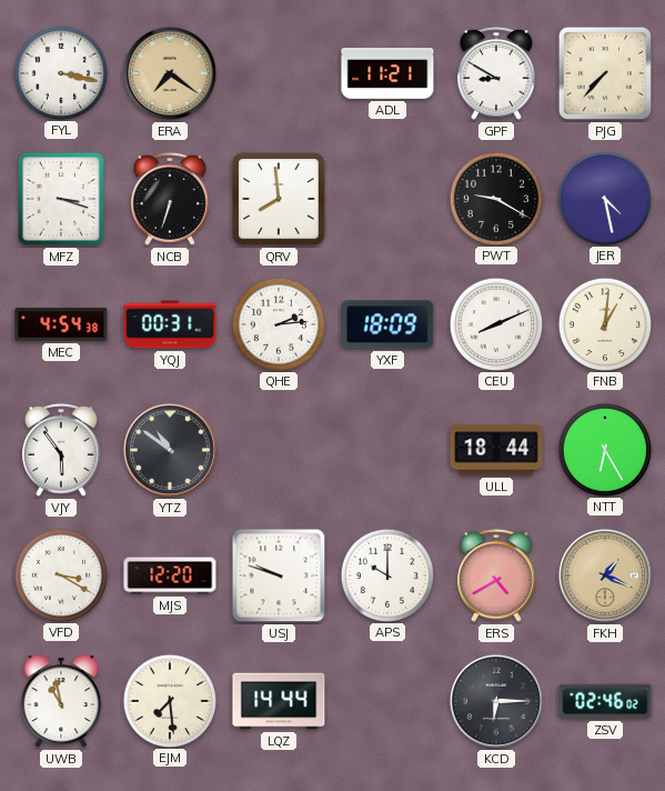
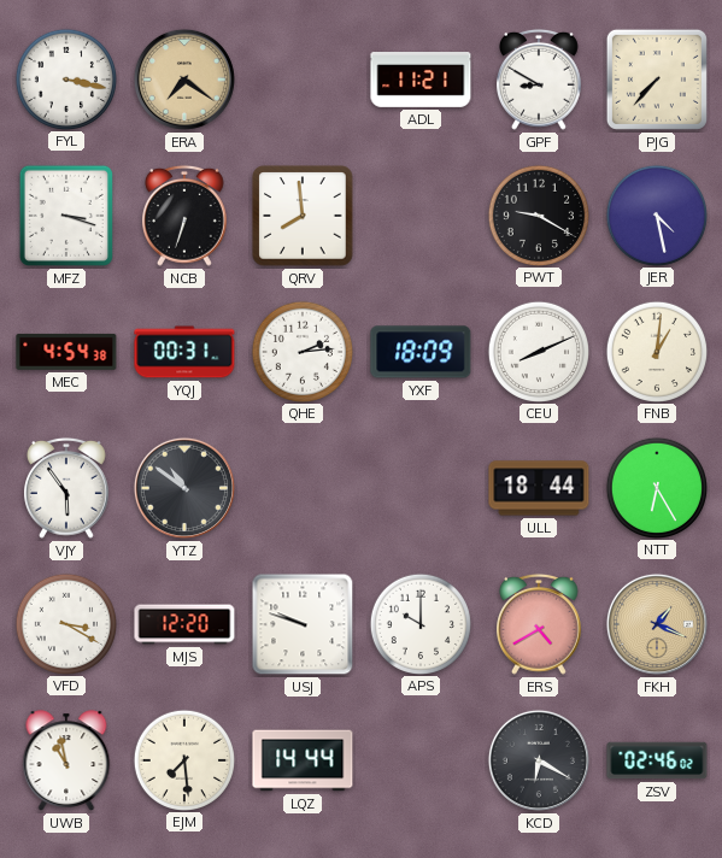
KCD: 6:15 -> 6:20 (539, 760)
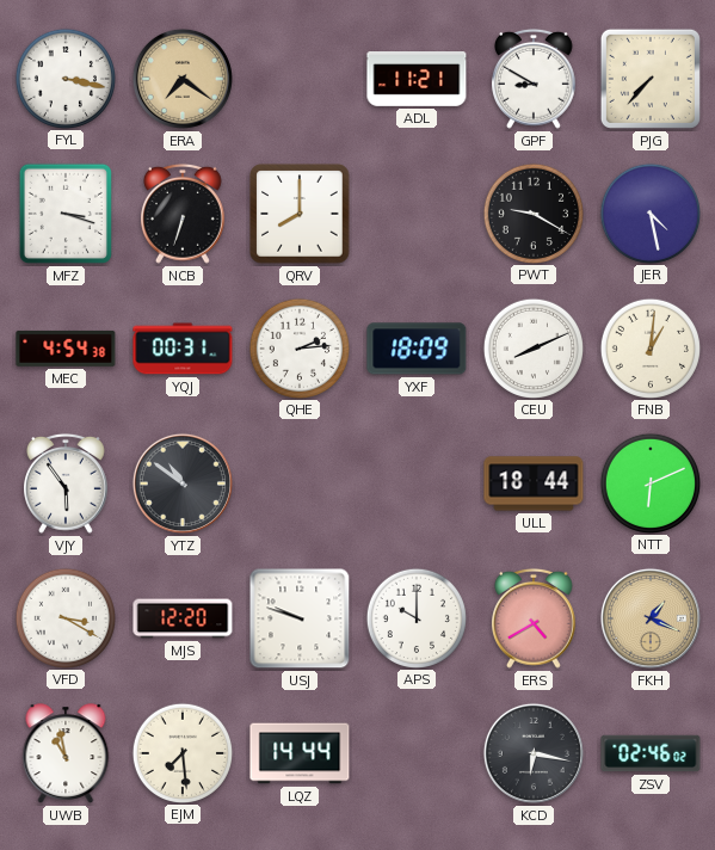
QRV: 7:59 -> 8:00 (300, 214)
NTT: 6:25 -> 6:11 (649, 482)
KCD: 6:20 -> 6:17 (534, 753)
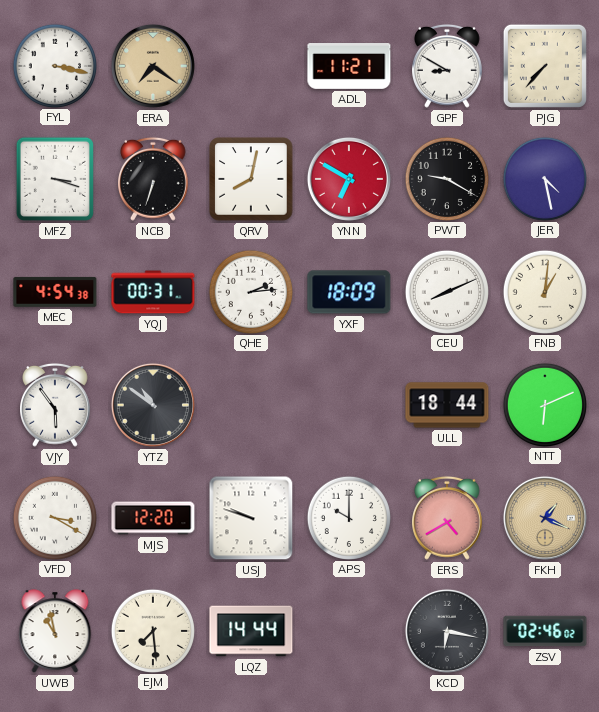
QRV: 8:00 -> 8:02 (251, 179)
YNN: none -> 6:50 (349, 179)
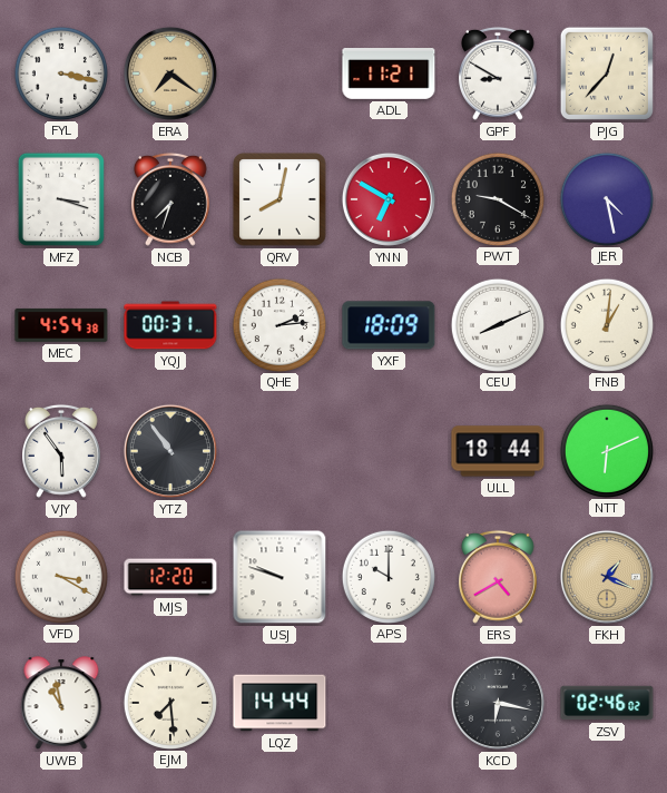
PJG: 7:37 -> 12:37 (607, 74)
NCB: 6:33 -> 7:33 (171, 199)
YTZ: 10:51 -> 10:54 (170, 451)
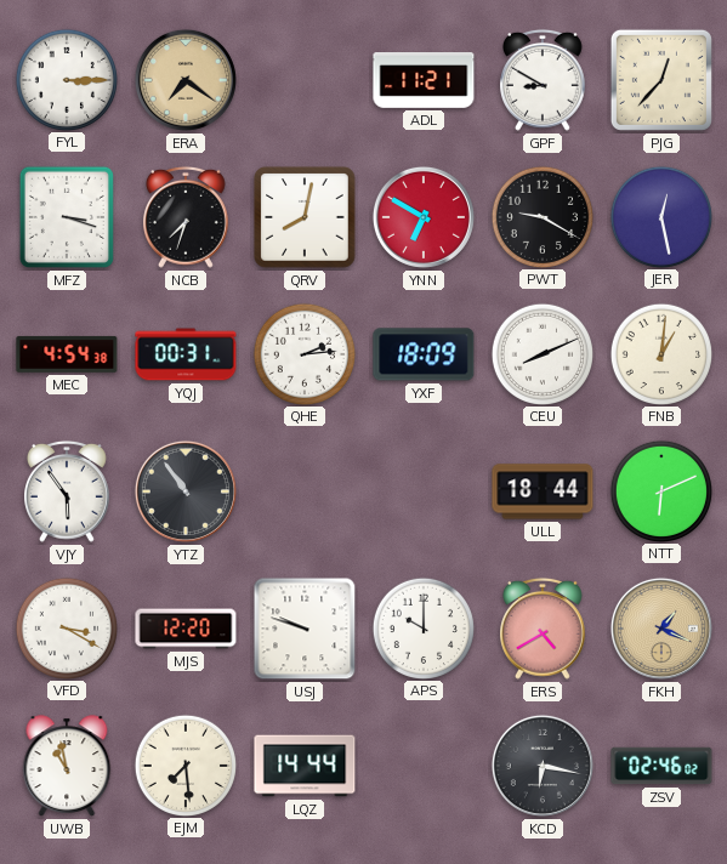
FYL: 3:17 -> 3:15 (66, 79)
JER: 4:28 -> 12:28 (660, 216)
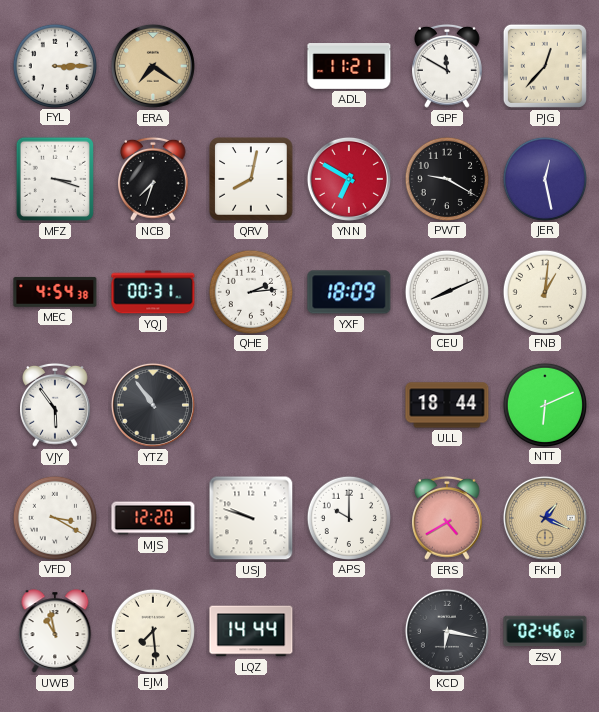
GPF: 8:50 -> 11:50 (448, 66)
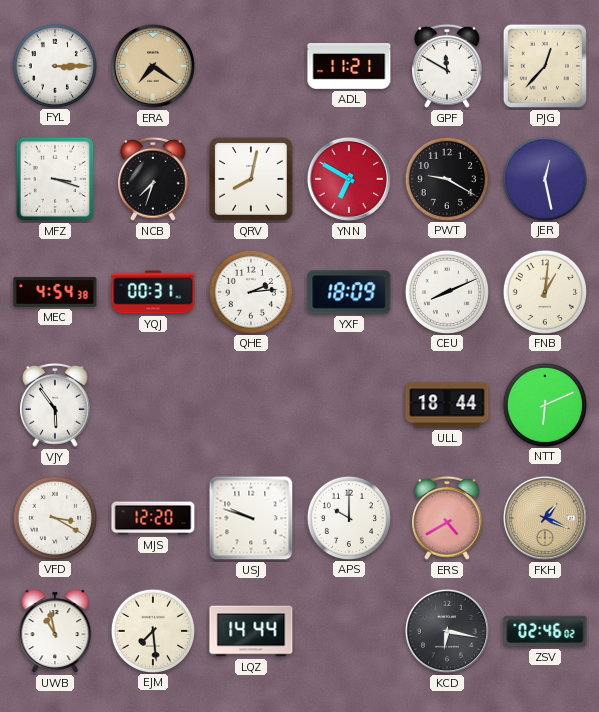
YTZ: 10:54 -> none (153, 405)
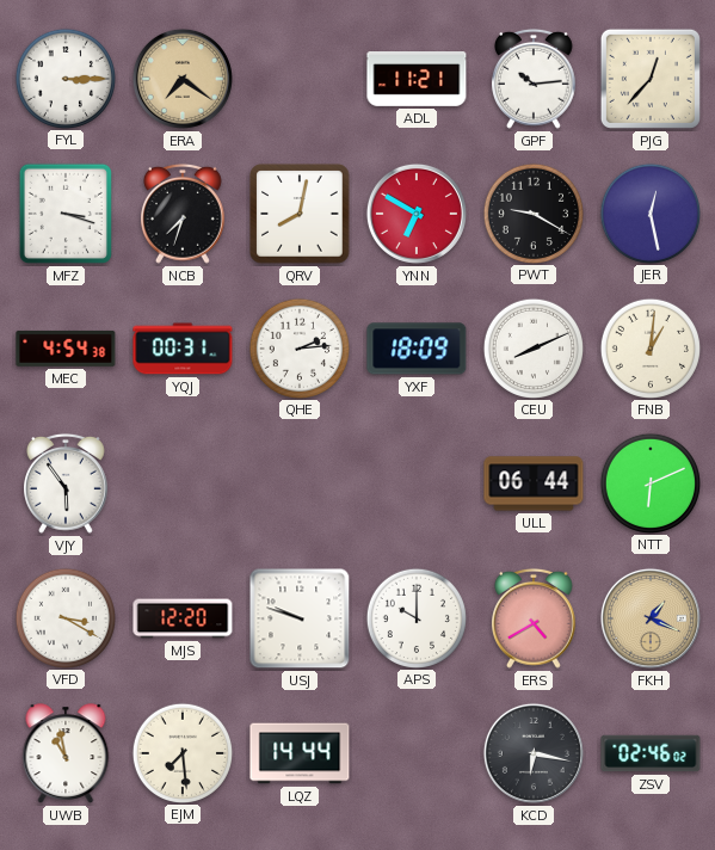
GPF: 11:50 -> 10:14 (535, 79)
ULL: 18:44 -> 06:44 (534, 483)
